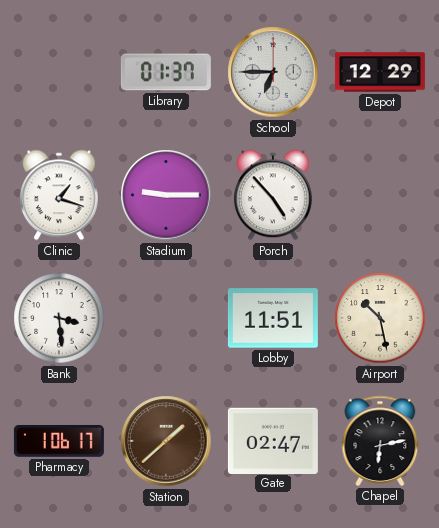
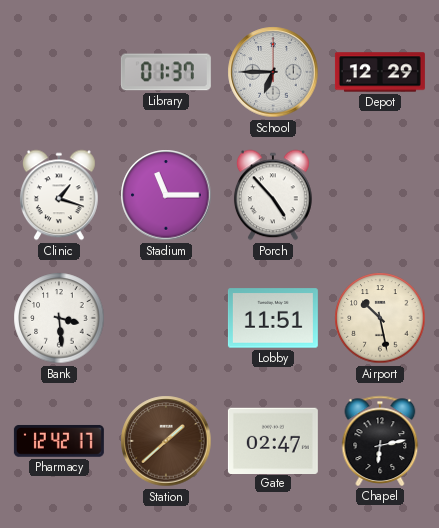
Stadium: 9:15 -> 11:15 (166, 195)
Pharmacy: 1:06 -> 12:42 (59, 441)
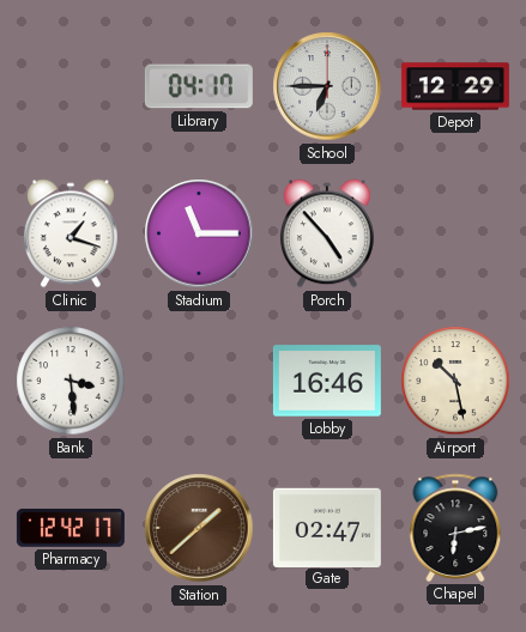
Library: 01:37 -> 04:17 (199, 86)
Lobby: 11:51 -> 16:46 (327, 381)
